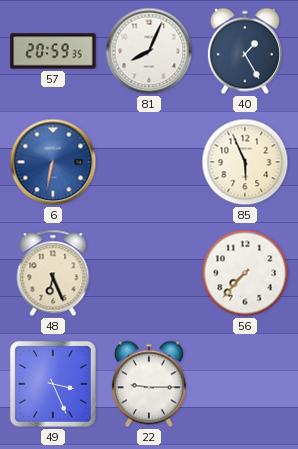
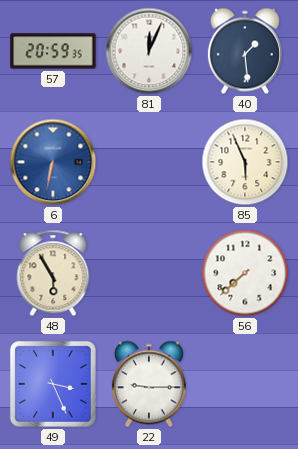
81: 8:04 -> 12:04 (149, 51)
40: 1:25 -> 1:29 (245, 51)
48: 6:26 -> 5:55 (53, 273)
56: 7:37 -> 7:38 (245, 273)
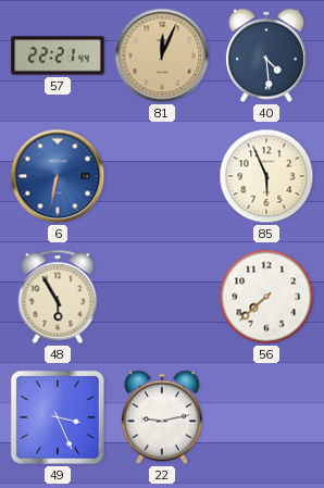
57: 20:59 -> 22:21 (58, 55)
81 dial: white -> champagne (162, 55)
40: 1:29 -> 4:29 (266, 55)
22: 9:15 -> 9:13 (162, 417)
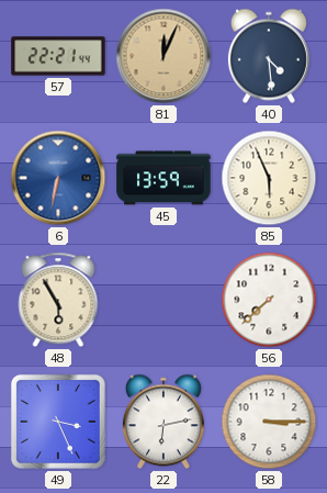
45: none -> 13:59 (163, 178)
22: 9:13 -> 6:13 (163, 422)
58: none -> 3:15 (269, 422)
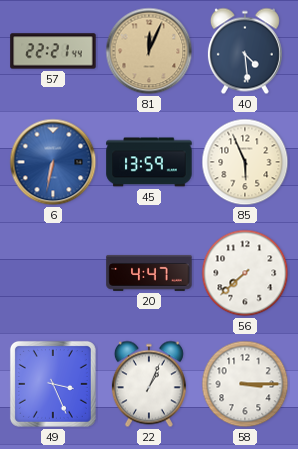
48: 5:55 -> none (58, 300)
20: none -> 4:47 (149, 273)
22: 6:13 -> 1:04 (149, 384)
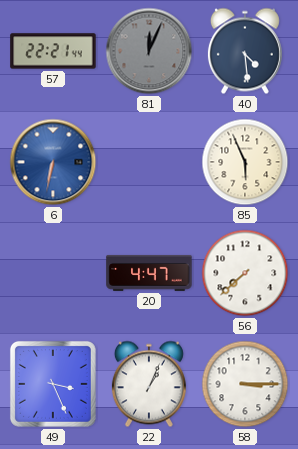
81 dial: champagne -> grey (149, 51)
45: 13:59 -> none (149, 162)
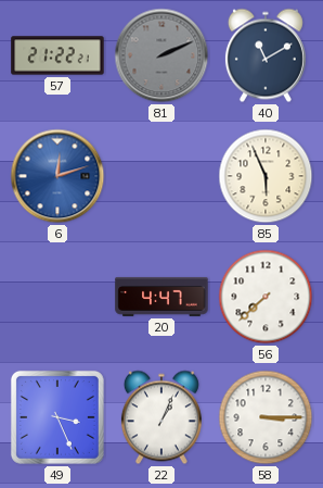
57: 22:21 -> 21:22 (57, 55)
81: 12:04 -> 2:11 (161, 55)
40: 4:29 -> 11:10 (266, 55)
6: 6:32 -> 12:12 (57, 176)
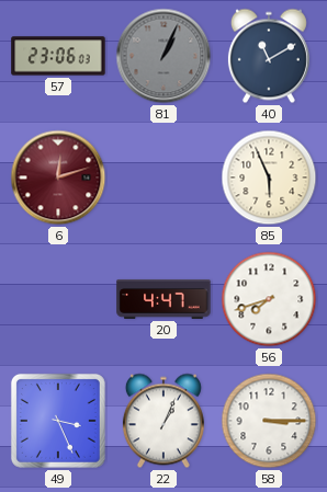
57: 21:22 -> 23:06 (58, 56)
81: 2:11 -> 1:04 (163, 56)
6 dial: blue -> burgundy (58, 178)
56: 7:38 -> 7:42 (269, 299)
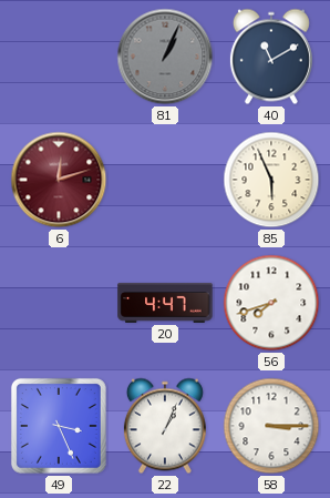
57: 23:06 -> none (58, 56)
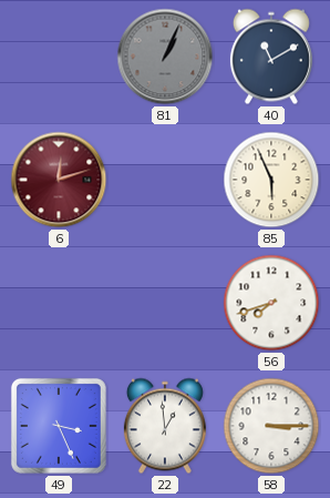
20: 4:47 -> none (165, 303)
22: 1:04 -> 12:59 (165, 426)
